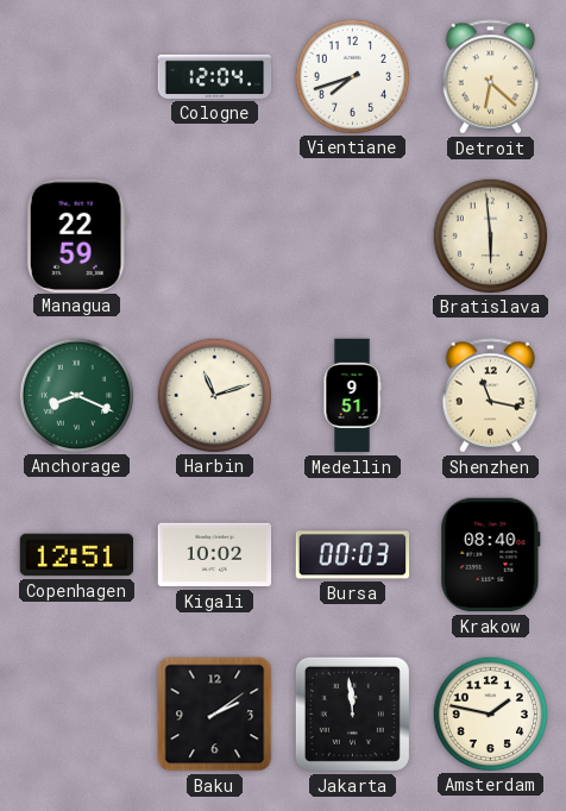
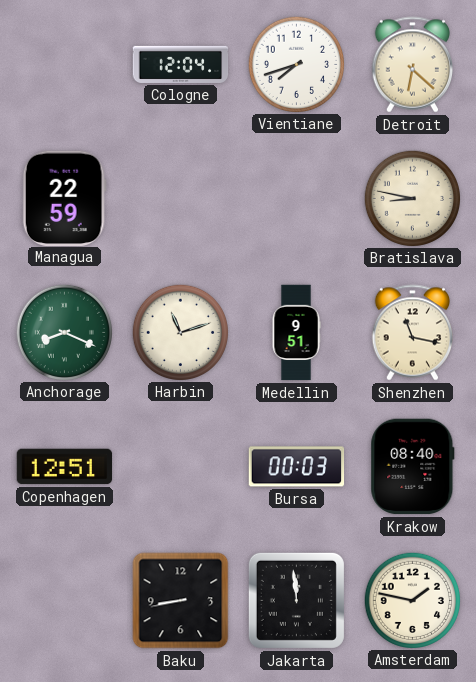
Bratislava: 5:59 -> 8:47 (412, 198)
Kigali: 10:02 -> none (215, 555)
Baku: 2:09 -> 8:43 (181, 601)
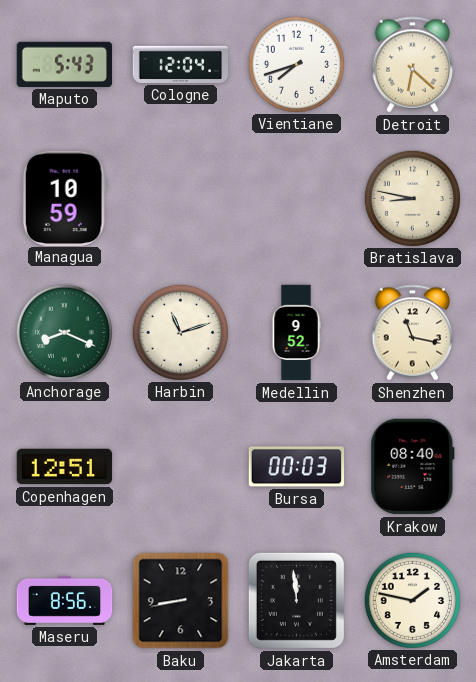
Maputo: none -> 5:43 (65, 64)
Managua: 22:59 -> 10:59 (64, 198)
Medellin: 9:51 -> 9:52 (296, 333)
Maseru: none -> 8:56 (65, 600)
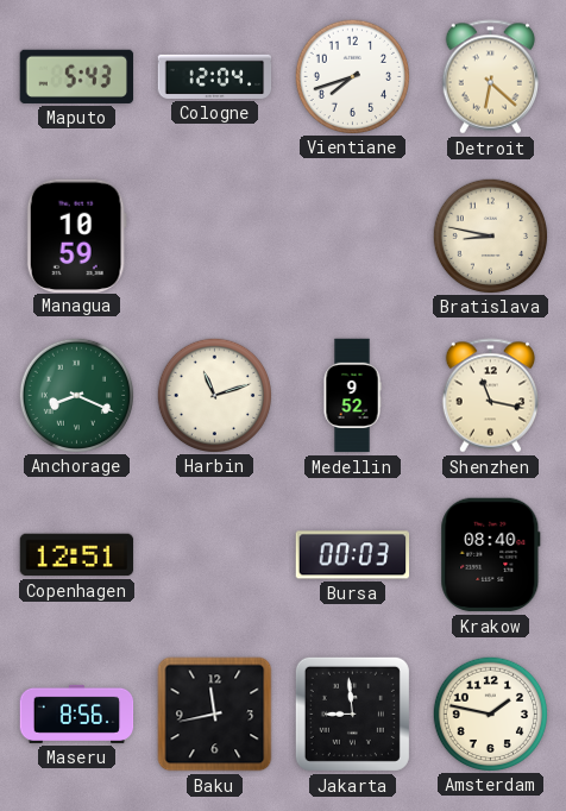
Baku: 8:43 -> 11:43 (215, 715)
Jakarta: 11:59 -> 8:59 (352, 713)
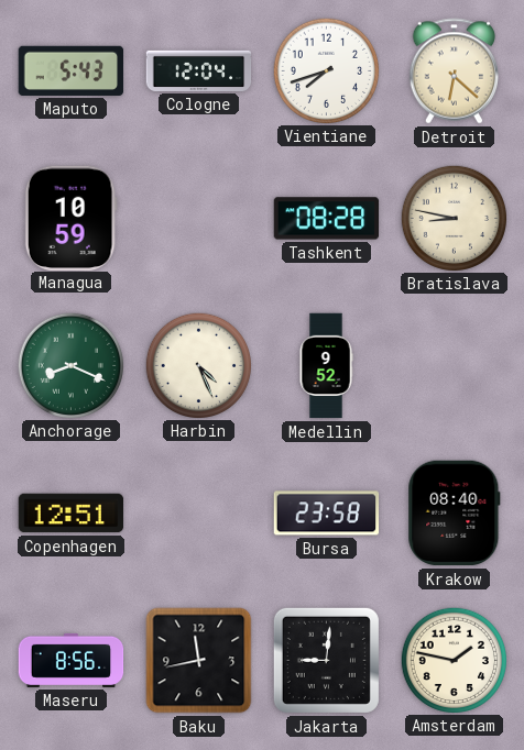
Tashkent: none -> 08:28 (327, 219)
Harbin: 11:12 -> 4:26 (198, 365)
Shenzhen: 11:17 -> none (490, 396)
Bursa: 00:03 -> 23:58 (327, 514)
Jakarta: 8:59 -> 9:01 (326, 660)
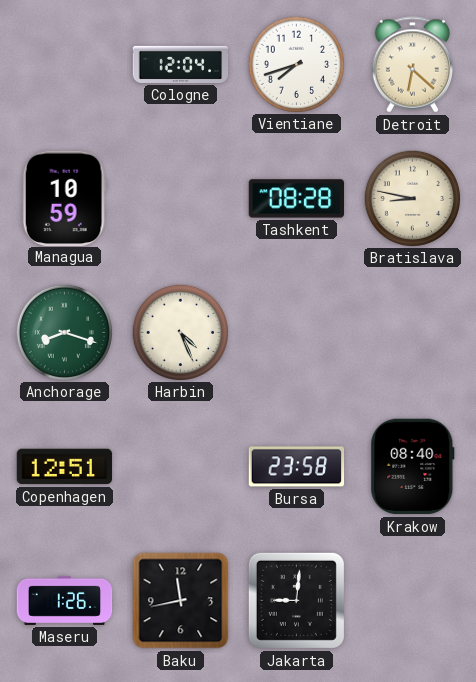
Maputo: 5:43 -> none (72, 70)
Anchorage: 8:19 -> 8:18 (64, 332)
Medellin: 9:52 -> none (326, 366)
Maseru: 8:56 -> 1:26 (65, 600)
Amsterdam: 1:47 -> none (454, 660)
